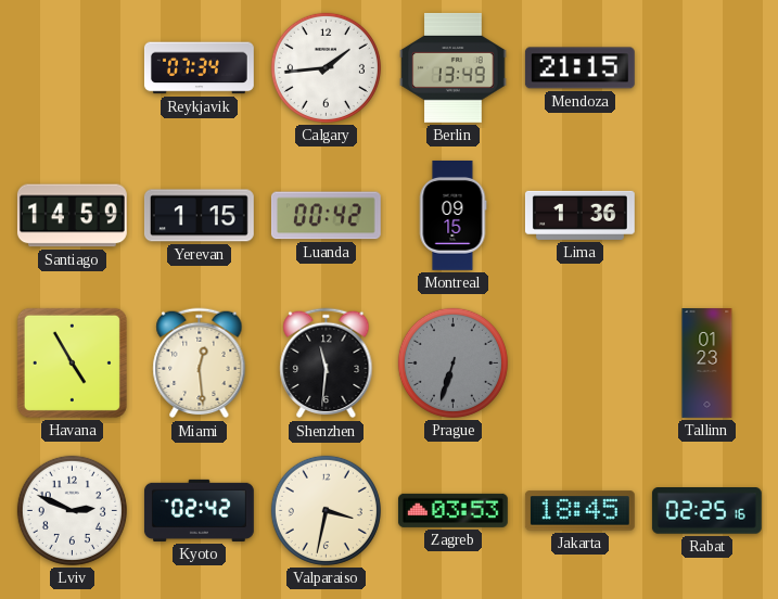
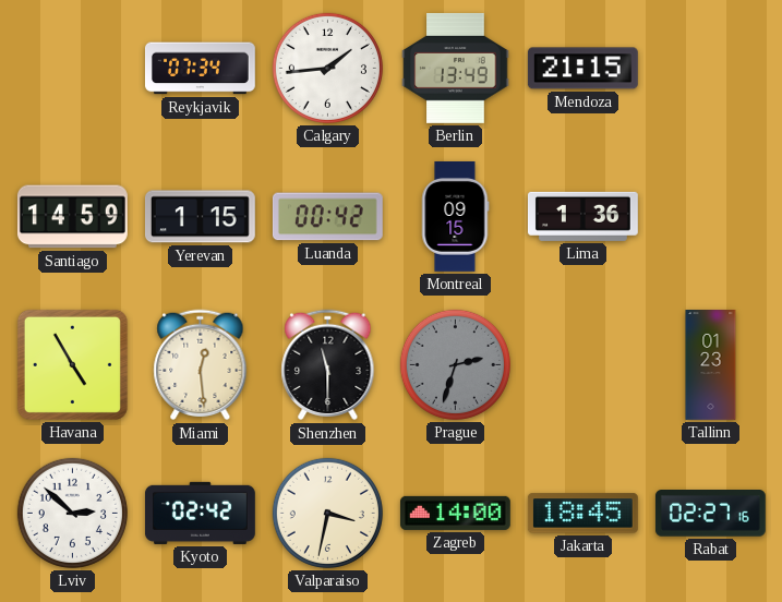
Shenzhen: 11:31 -> 11:30 (328, 365)
Prague: 6:33 -> 2:33 (455, 364)
Lviv: 2:49 -> 2:52 (72, 513)
Zagreb: 03:53 -> 14:00 (455, 513)
Rabat: 02:25 -> 02:27 (710, 514)
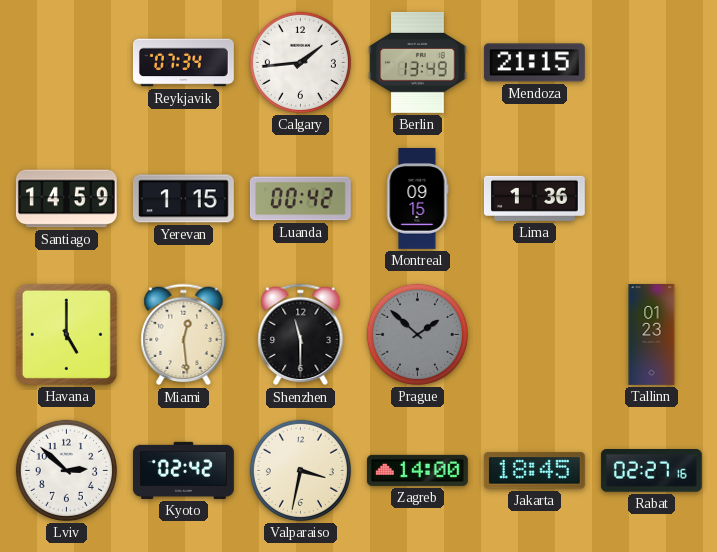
Havana: 4:55 -> 5:00 (66, 334)
Prague: 2:33 -> 1:52 (417, 334)
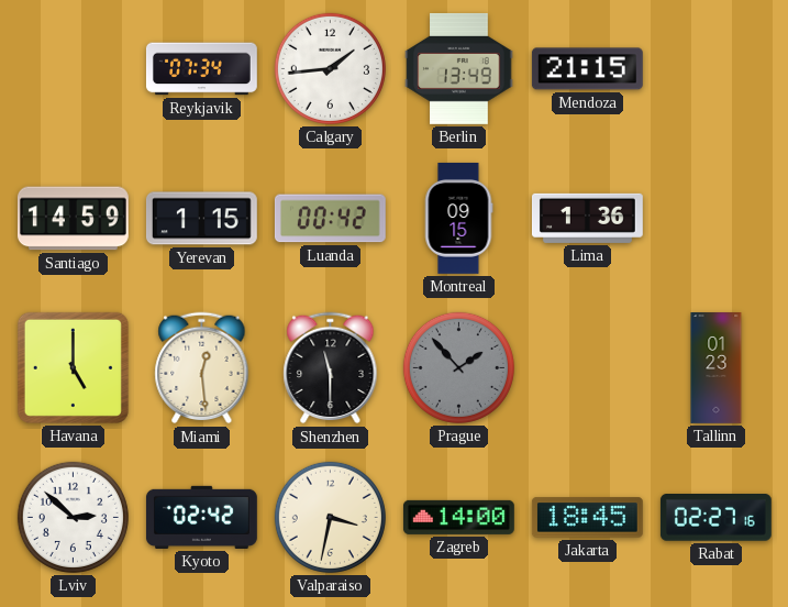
Prague: 1:52 -> 1:53 (458, 367)
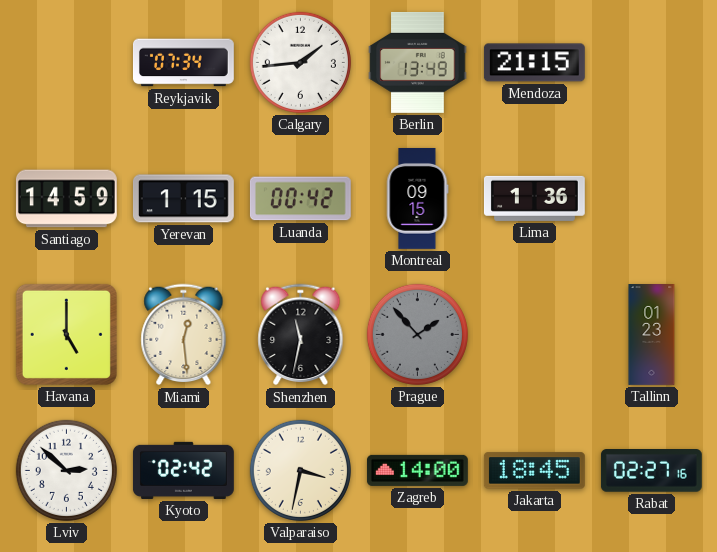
Shenzhen: 11:30 -> 11:32 (301, 335)
